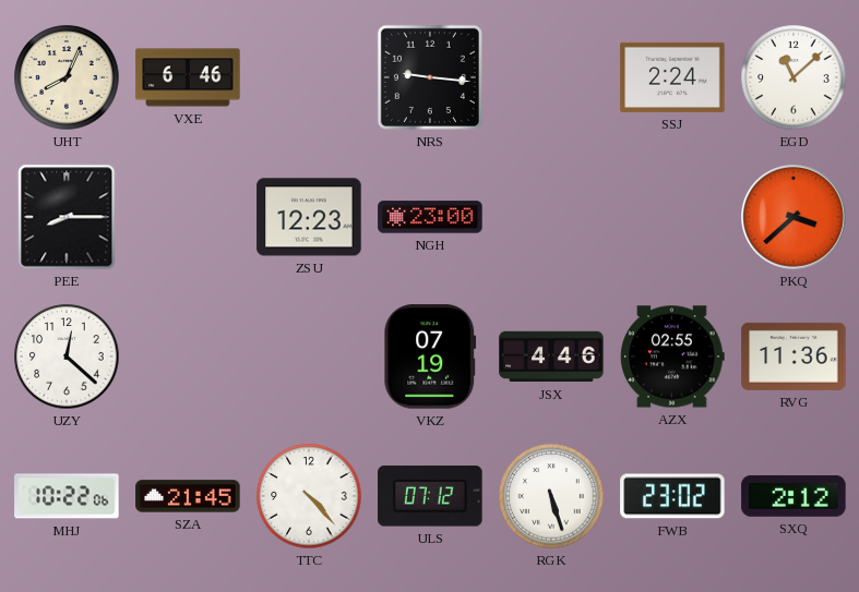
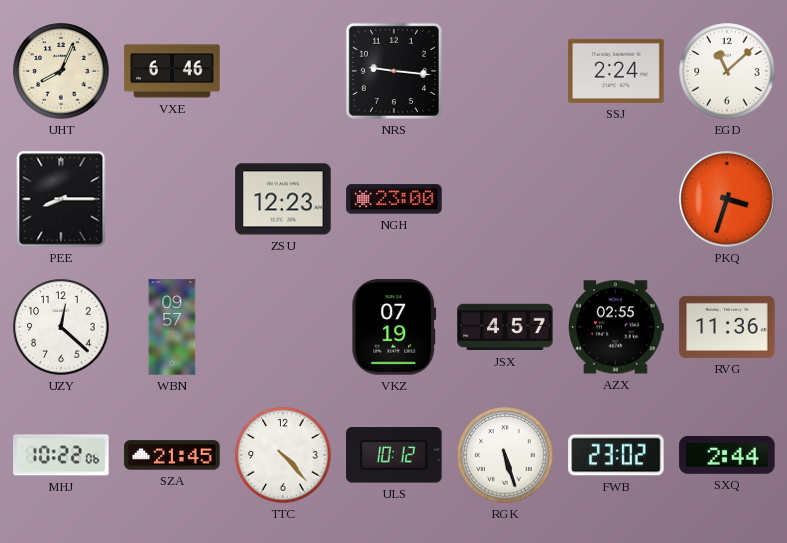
PKQ: 3:38 -> 3:33 (727, 199)
WBN: none -> 09:57 (172, 327)
JSX: 4:46 -> 4:57 (505, 327)
ULS: 07:12 -> 10:12 (394, 455)
SXQ: 2:12 -> 2:44 (727, 455)
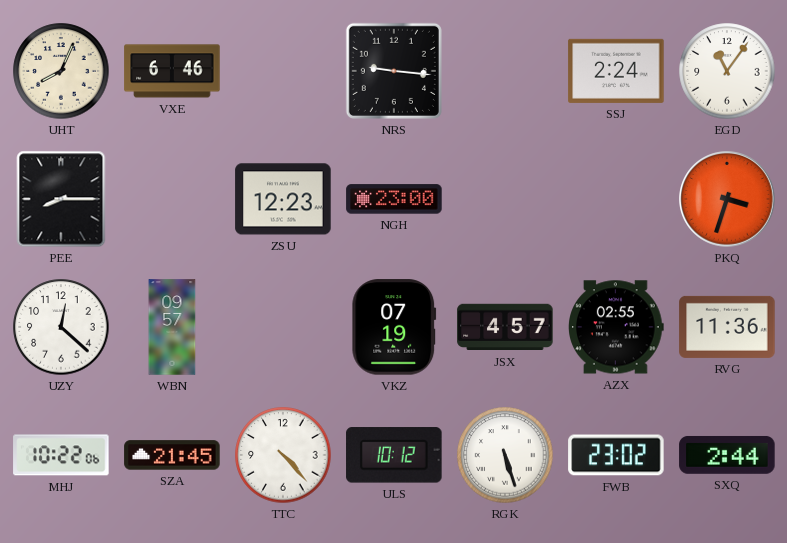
EGD: 11:08 -> 11:06 (727, 71)
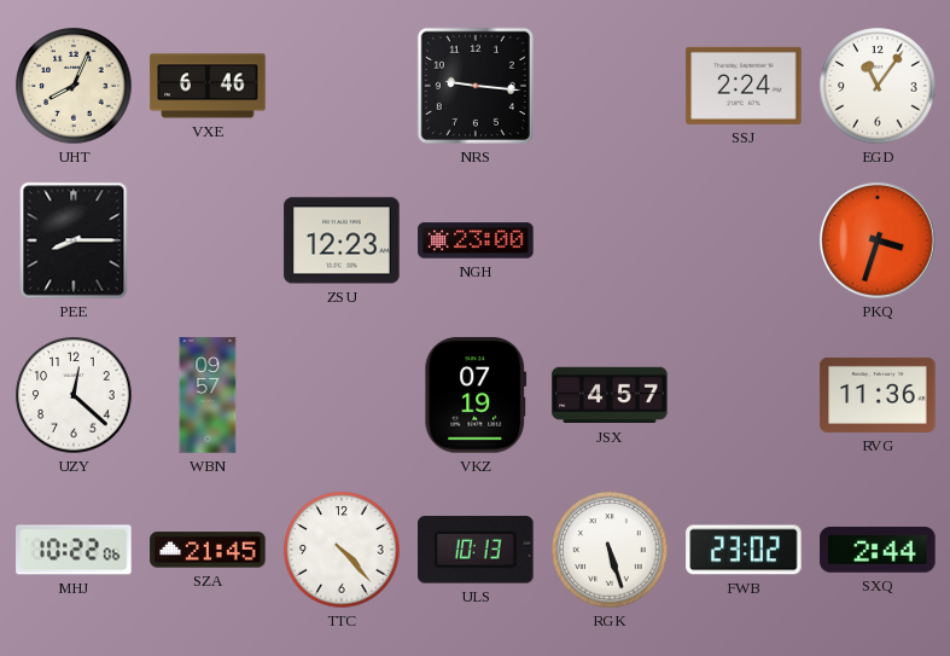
AZX: 02:55 -> none (617, 327)
ULS: 10:12 -> 10:13 (476, 550)
